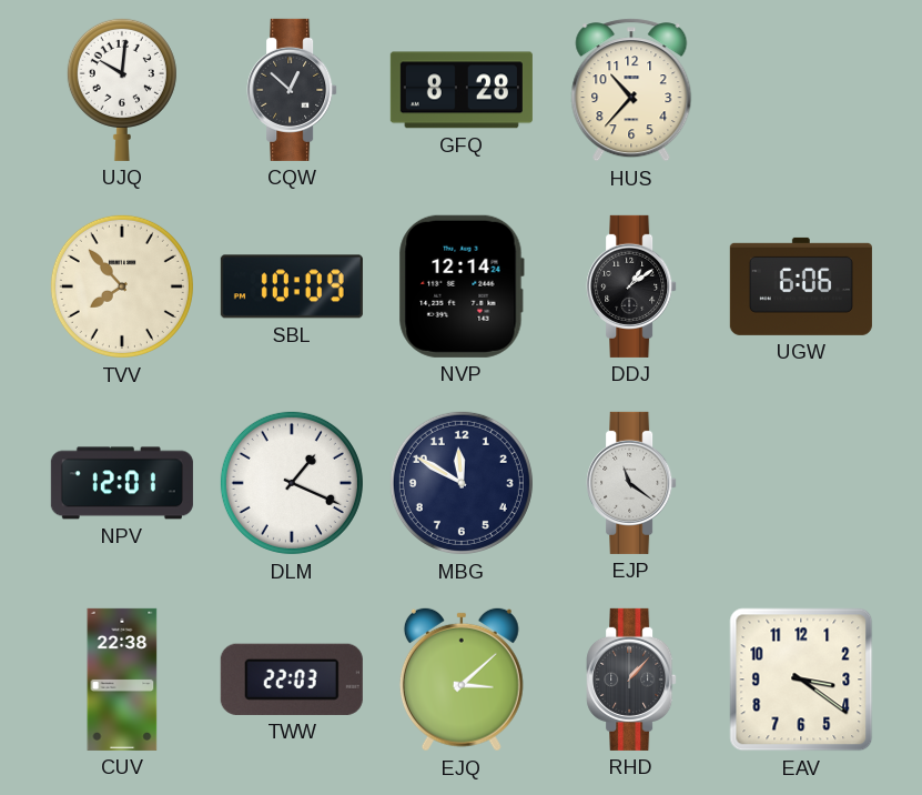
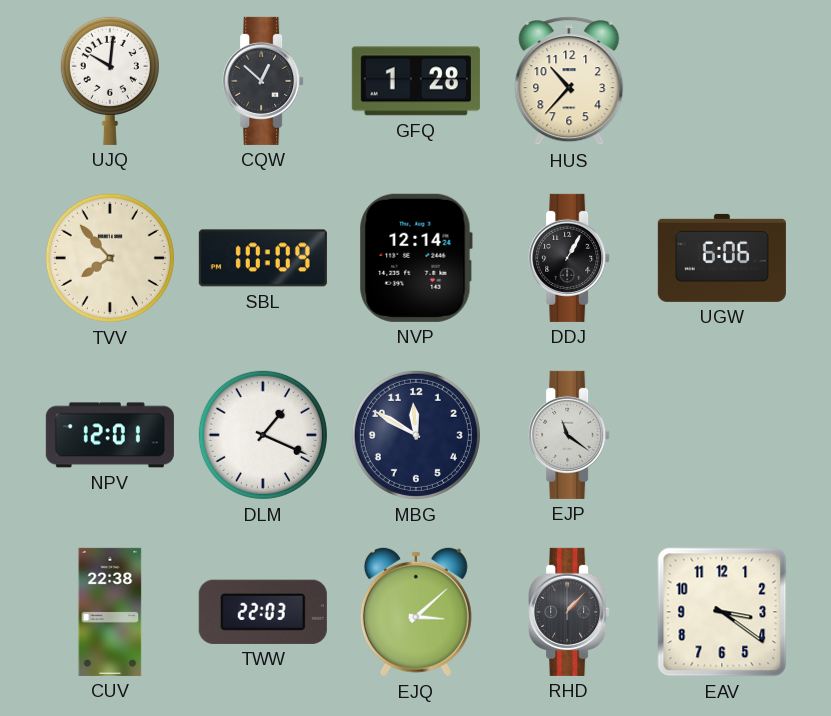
GFQ: 8:28 -> 1:28 (416, 81)
DDJ: 1:09 -> 1:05 (569, 258)
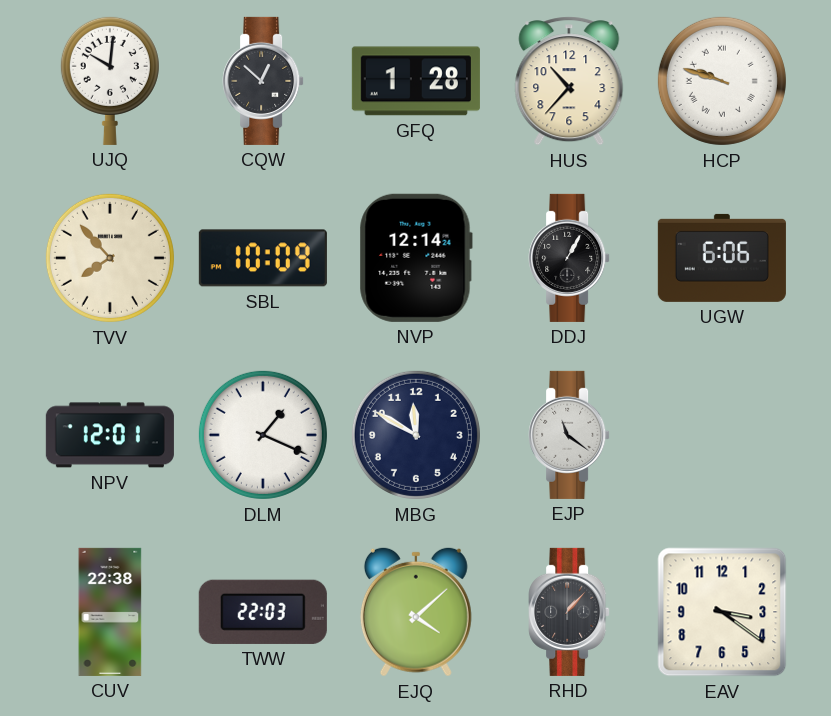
HCP: none -> 9:48 (722, 81)
EJQ: 3:08 -> 4:08 (416, 612)
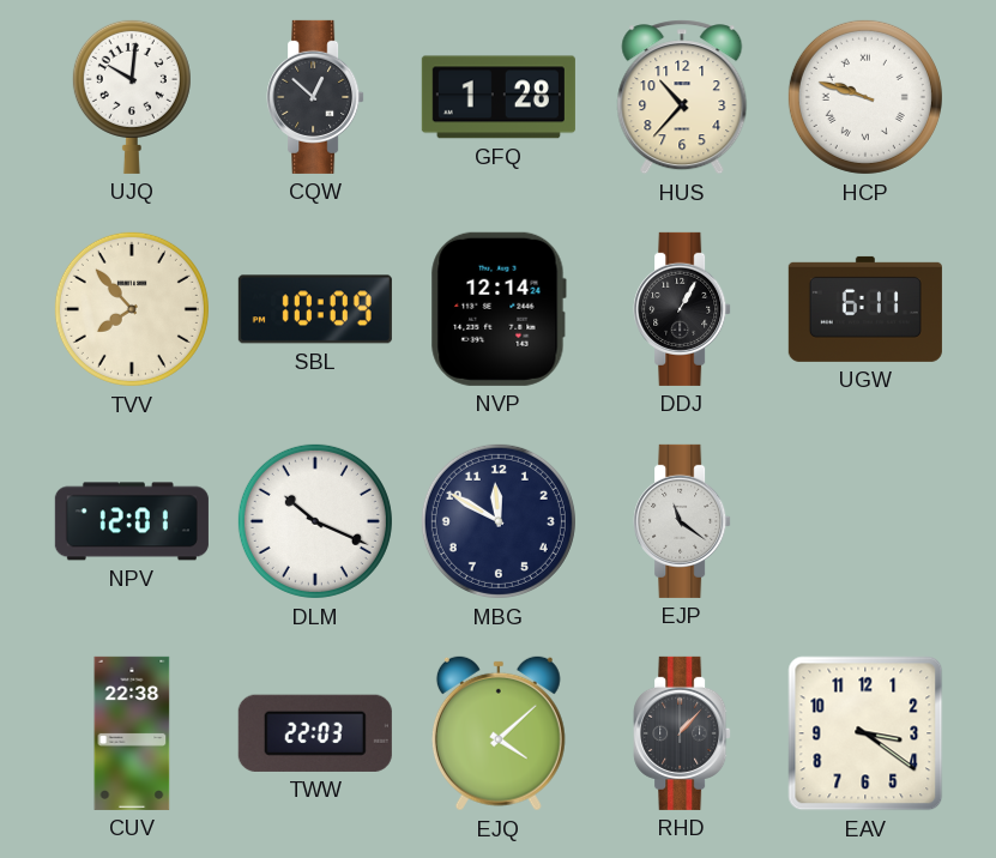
UGW: 6:06 -> 6:11 (865, 309)
DLM: 1:19 -> 10:19 (315, 521)
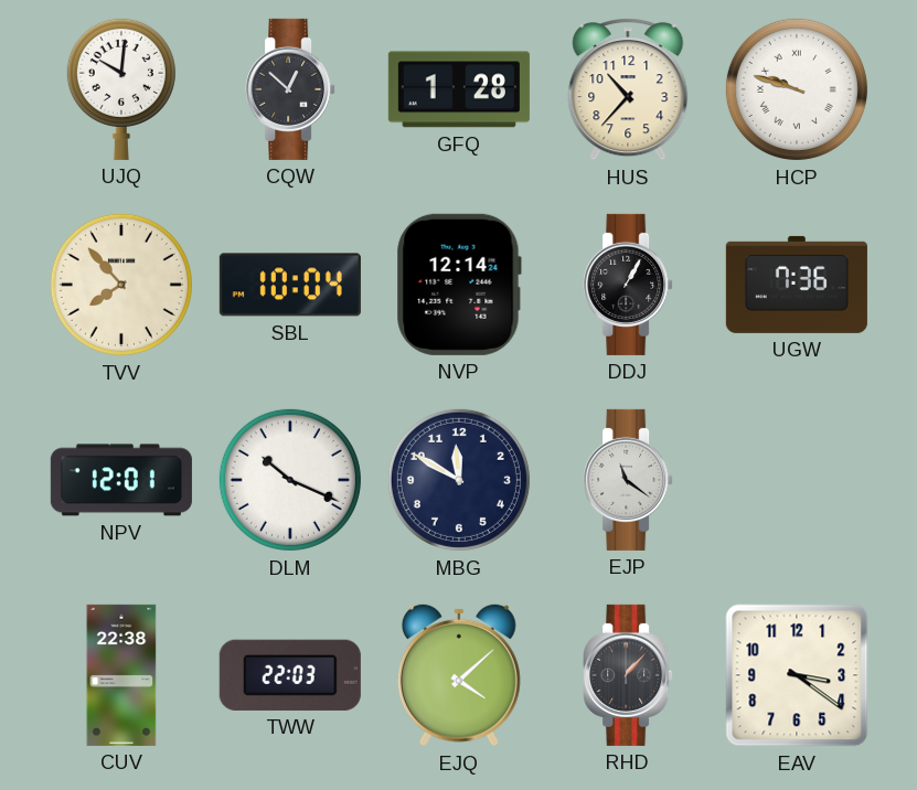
SBL: 10:09 -> 10:04 (290, 285)
UGW: 6:11 -> 7:36 (797, 285)
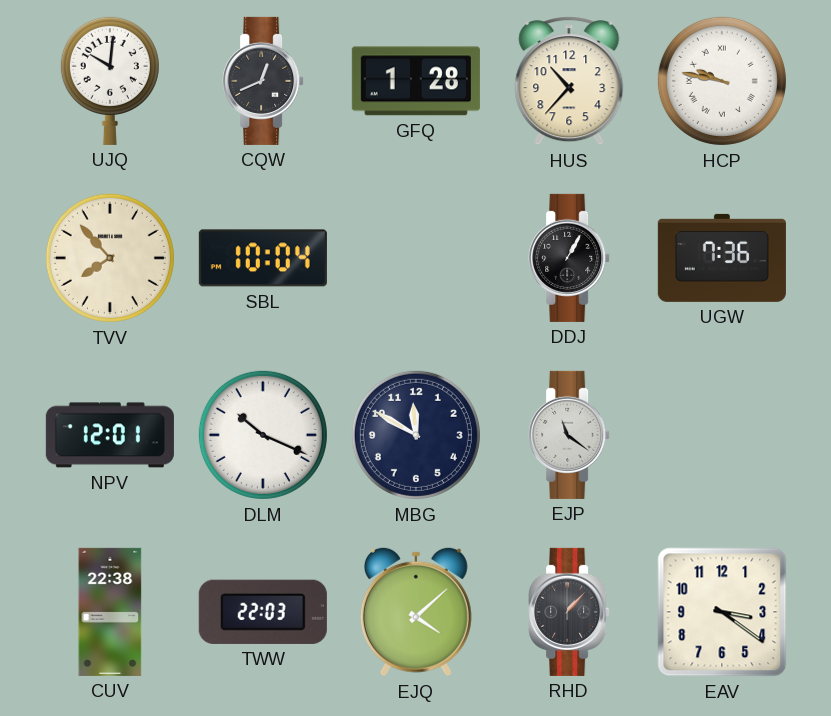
CQW: 12:52 -> 12:41 (263, 81)
HCP: 9:48 -> 9:47 (722, 81)
NVP: 12:14 -> none (459, 285)
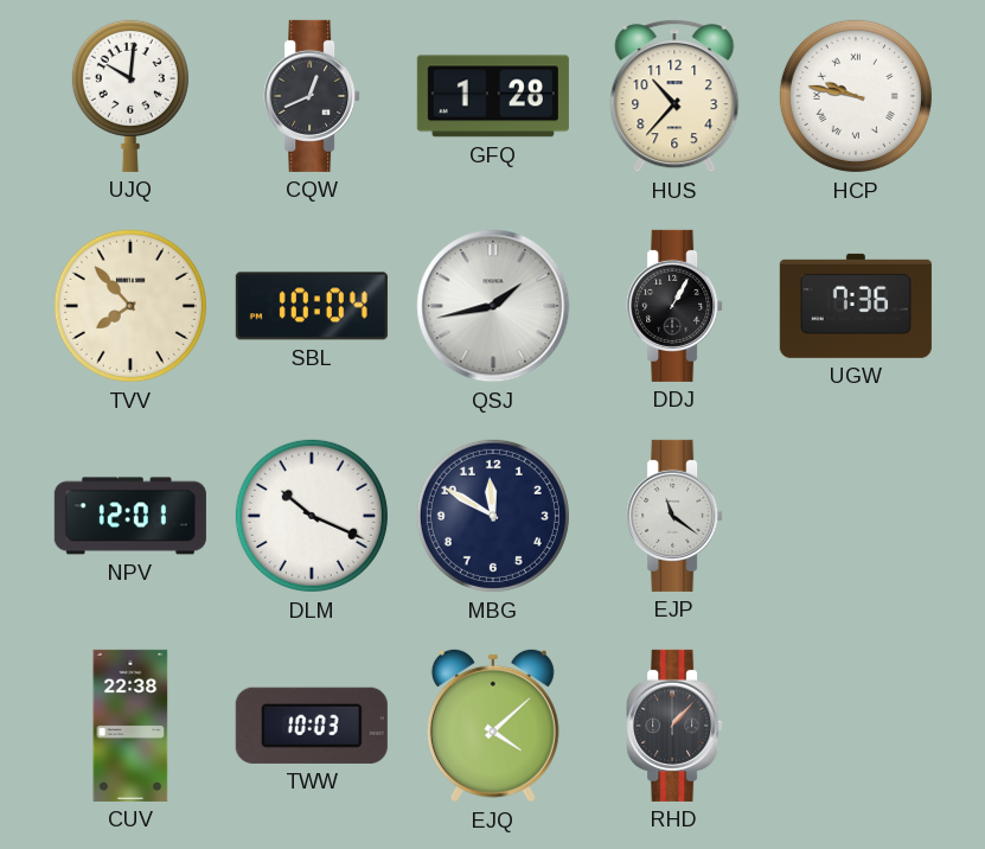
QSJ: none -> 1:43 (493, 306)
TWW: 22:03 -> 10:03 (312, 726)
EAV: 3:21 -> none (722, 612)
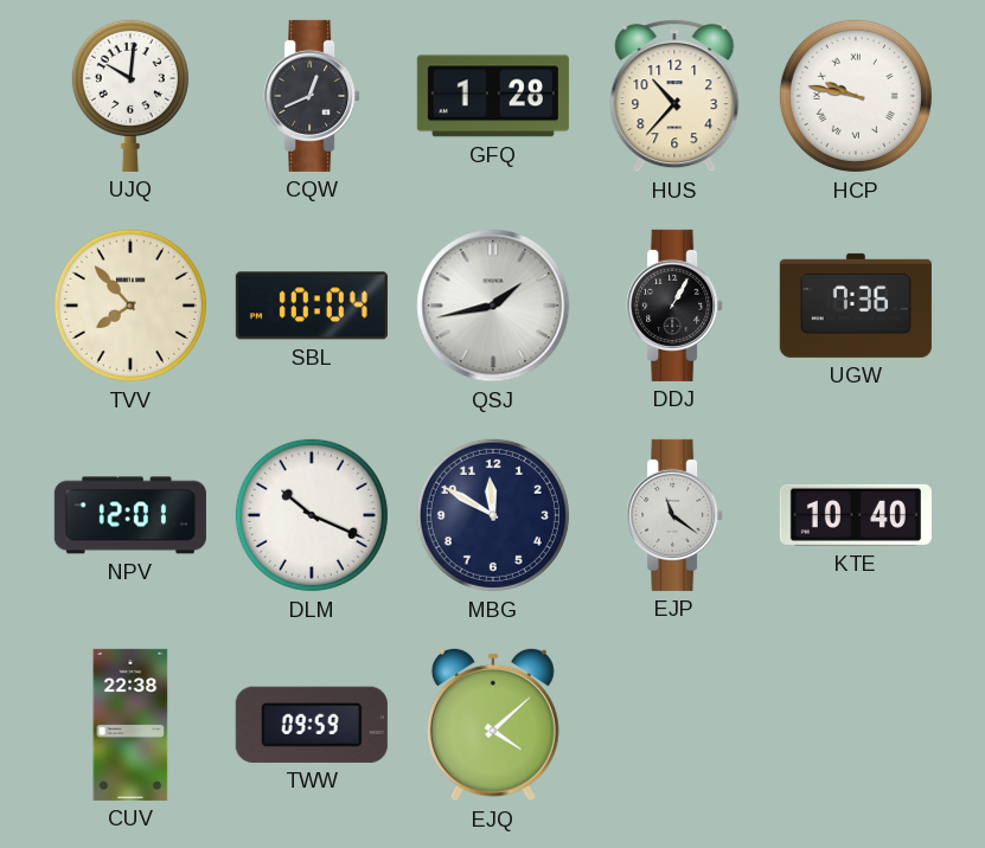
KTE: none -> 10:40 (856, 515)
TWW: 10:03 -> 09:59 (312, 725)
RHD: 1:07 -> none (674, 726)
